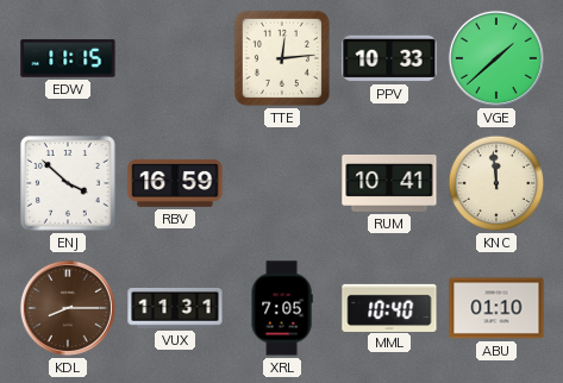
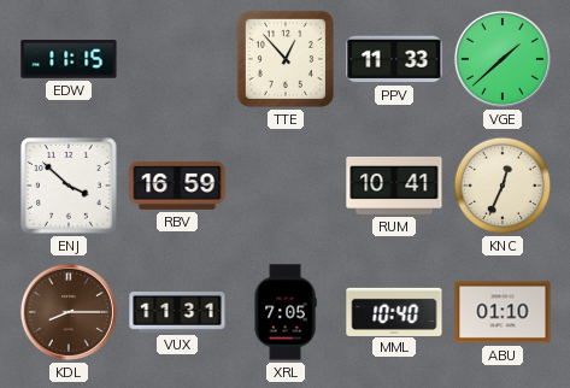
TTE: 12:14 -> 12:53 (286, 59)
PPV: 10:33 -> 11:33 (394, 59)
KNC: 11:59 -> 12:34 (503, 186)
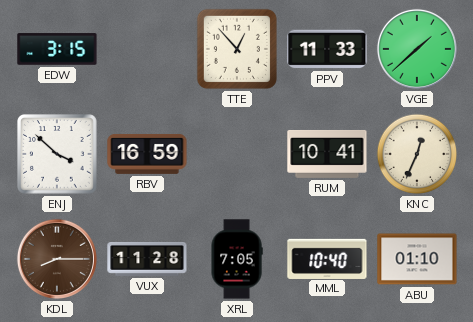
EDW: 11:15 -> 3:15 (57, 49)
VUX: 11:31 -> 11:28 (147, 260)
